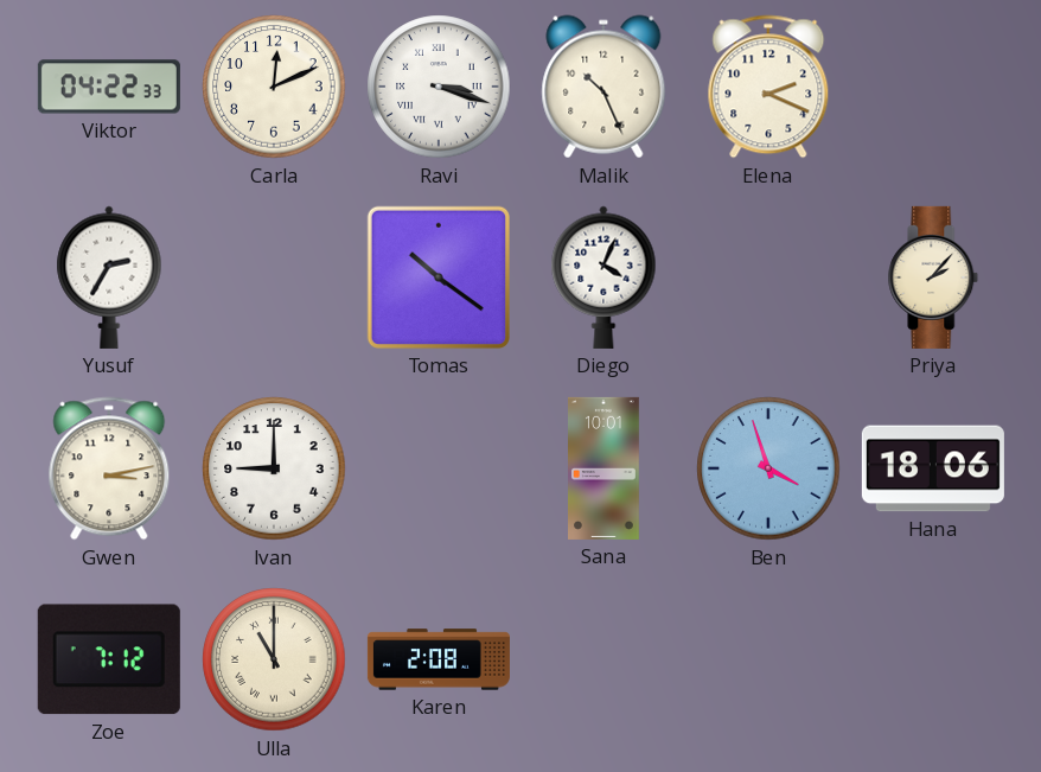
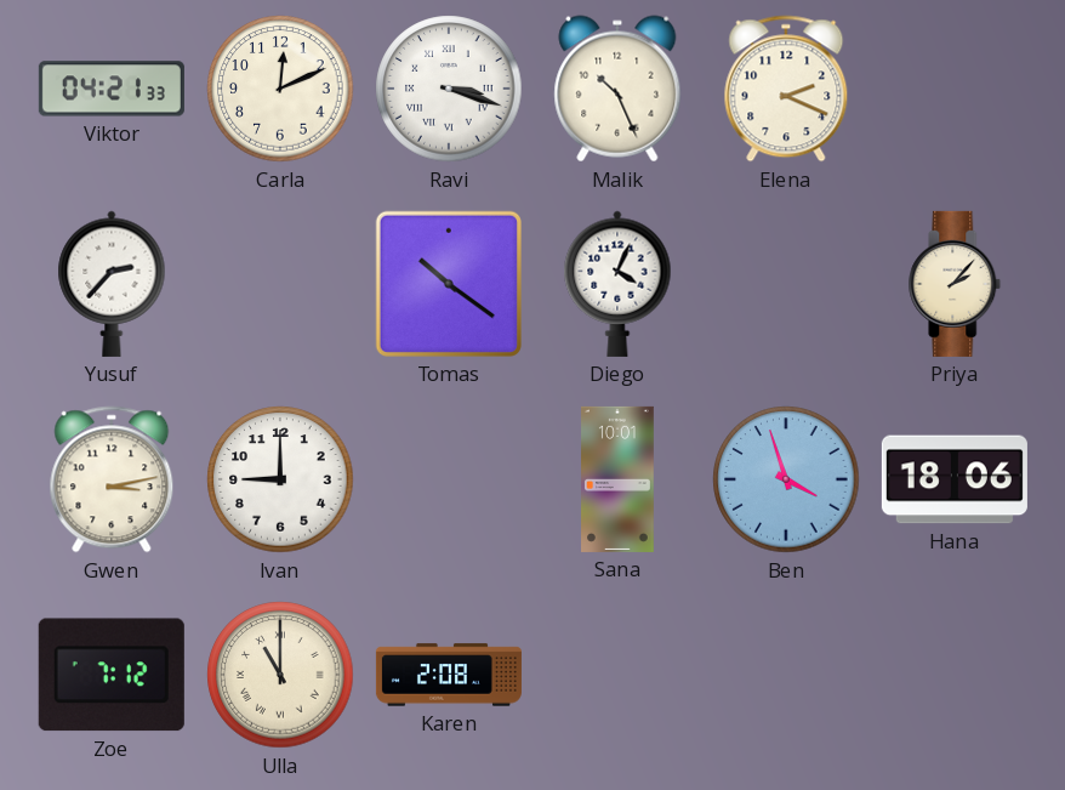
Viktor: 04:22 -> 04:21 (112, 89)
Yusuf: 2:35 -> 2:37 (112, 284)
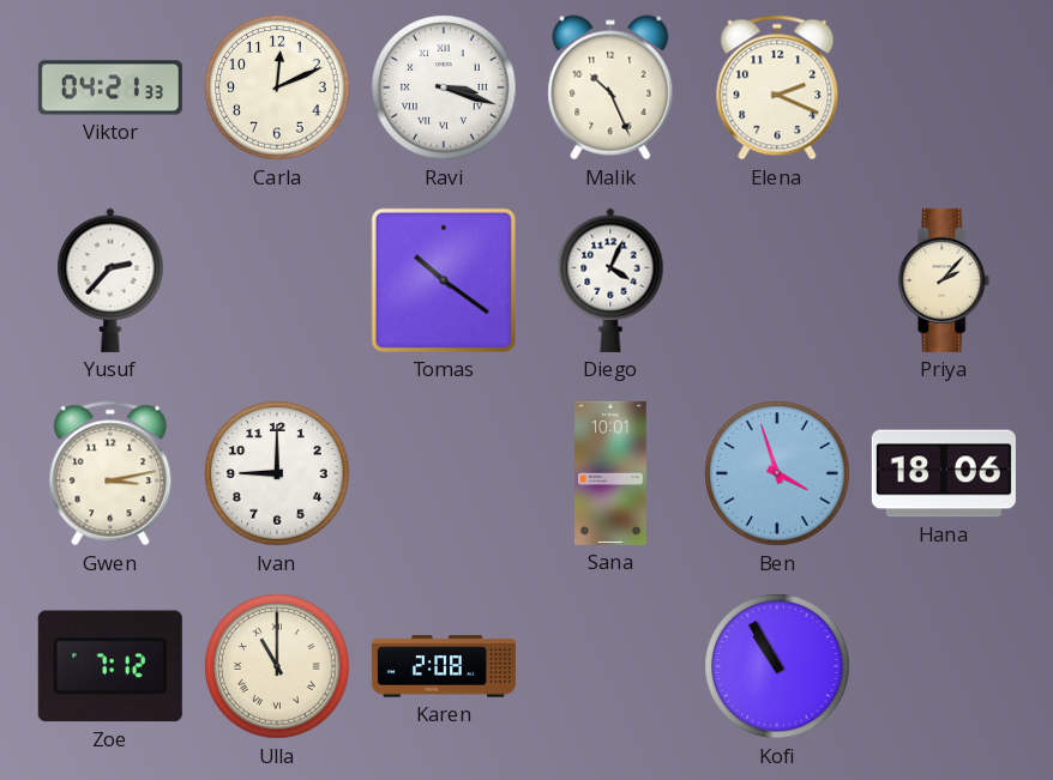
Kofi: none -> 10:55 (777, 666)
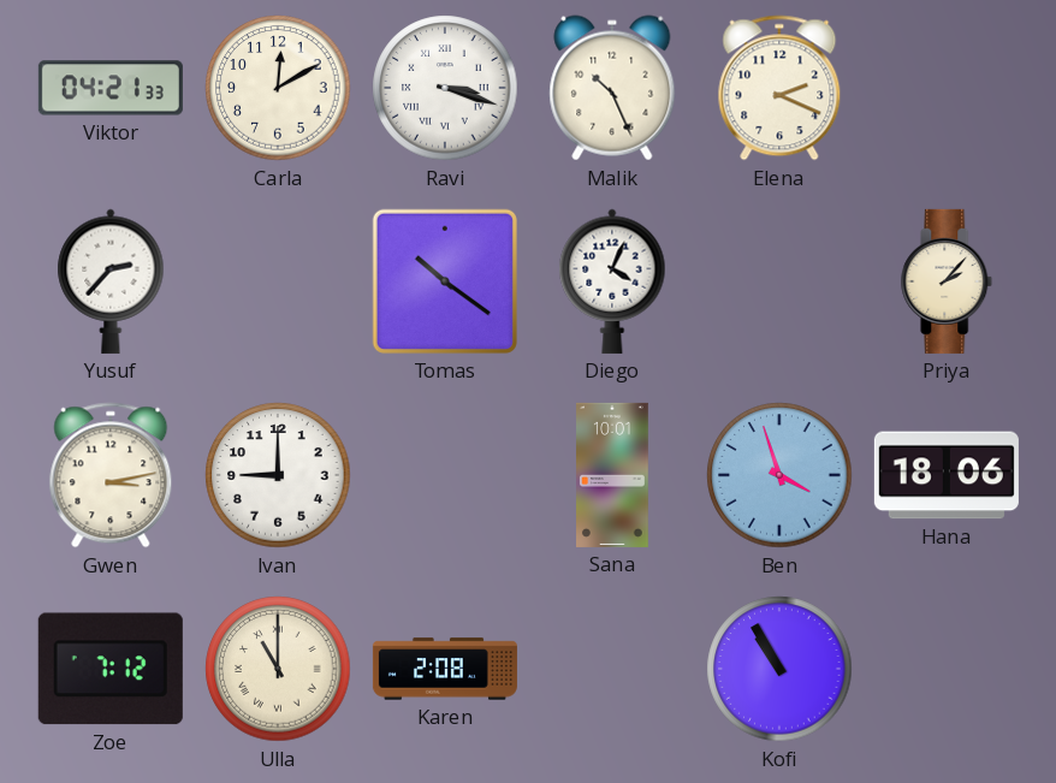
Carla: 12:11 -> 12:10 (278, 88)
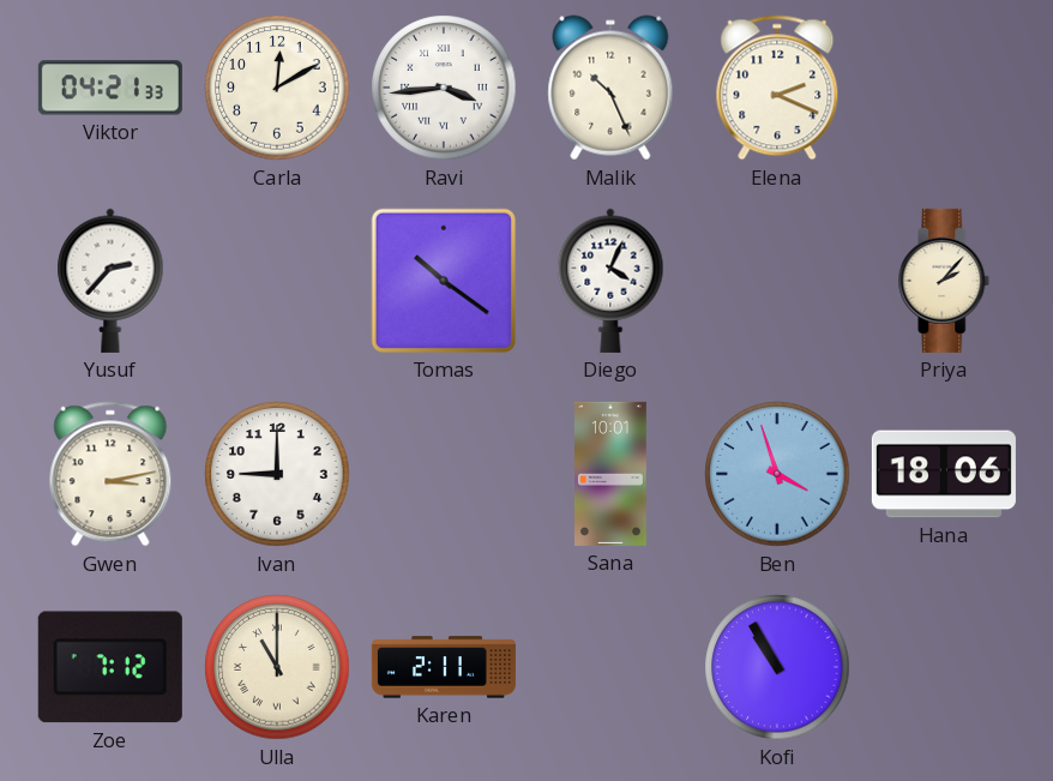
Ravi: 3:18 -> 3:44 (444, 88)
Karen: 2:08 -> 2:11 (444, 667)
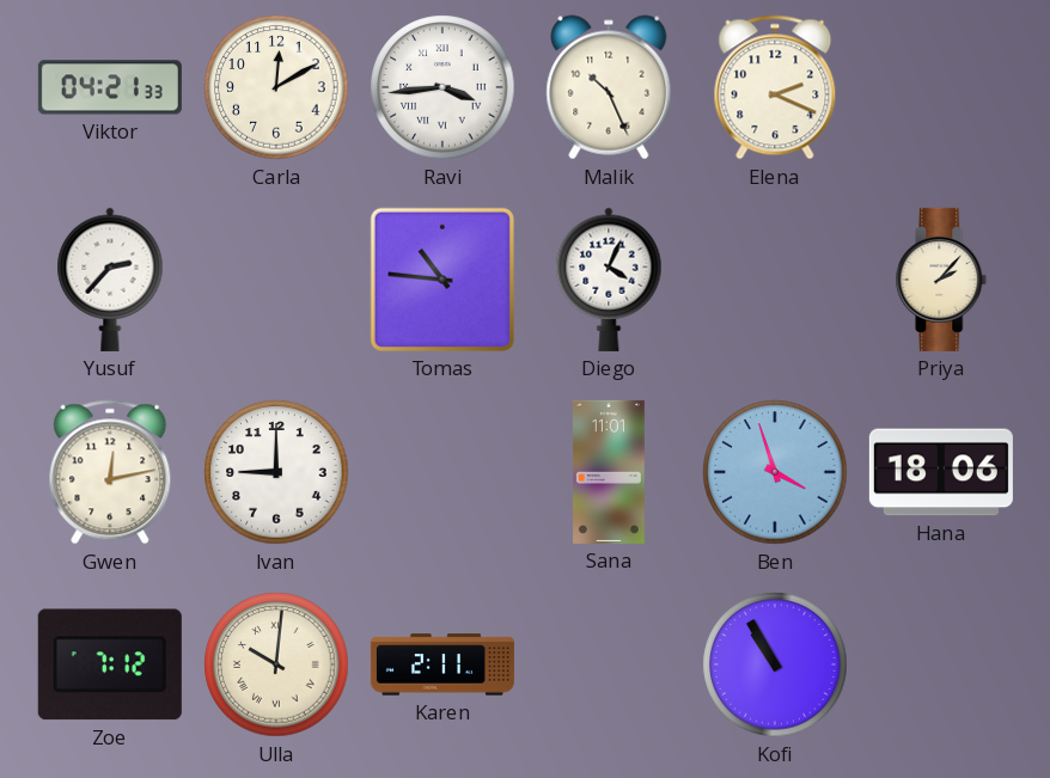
Tomas: 10:21 -> 10:46 (442, 280)
Gwen: 3:13 -> 12:13 (110, 472)
Sana: 10:01 -> 11:01 (610, 472)
Ulla: 11:00 -> 10:01 (276, 664)
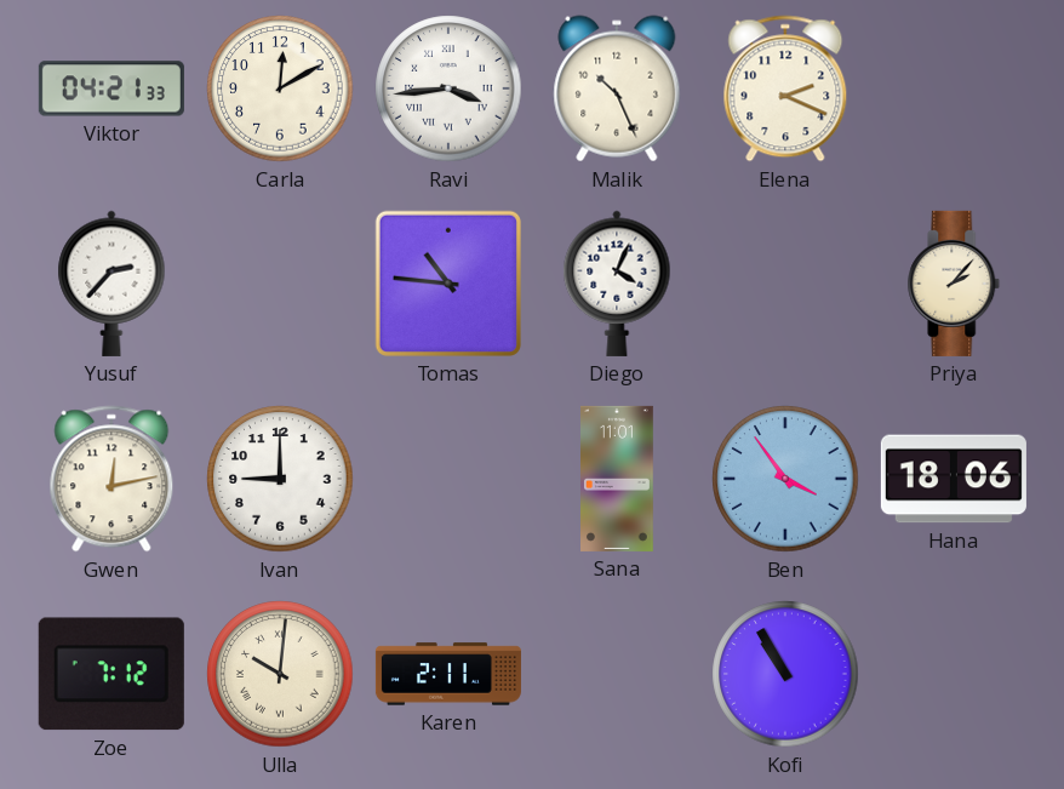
Ben: 3:57 -> 3:54 (785, 479)
